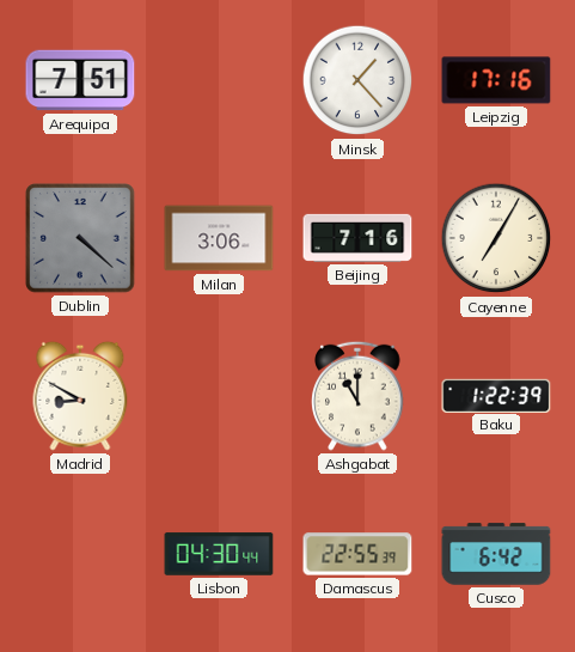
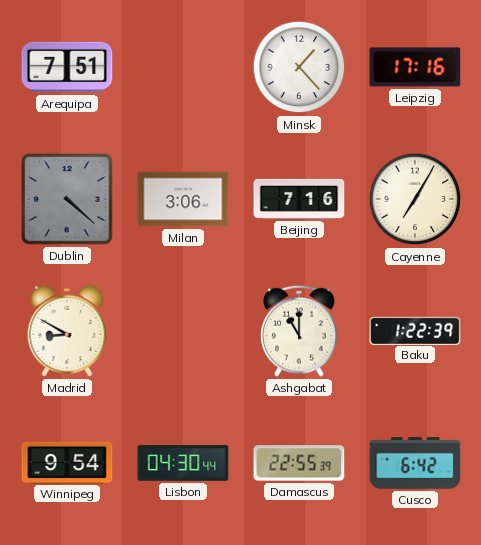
Winnipeg: none -> 9:54 (67, 462)
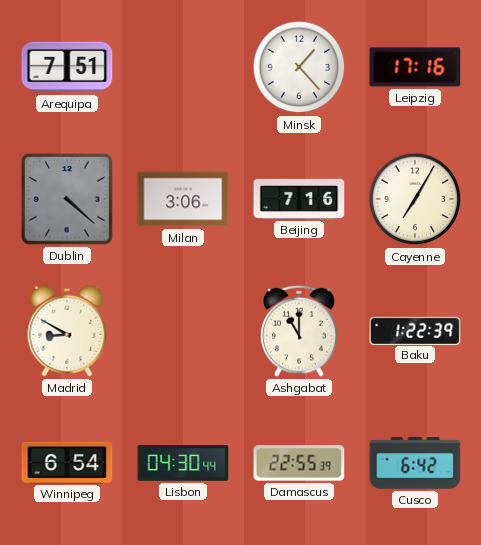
Winnipeg: 9:54 -> 6:54 (67, 462)
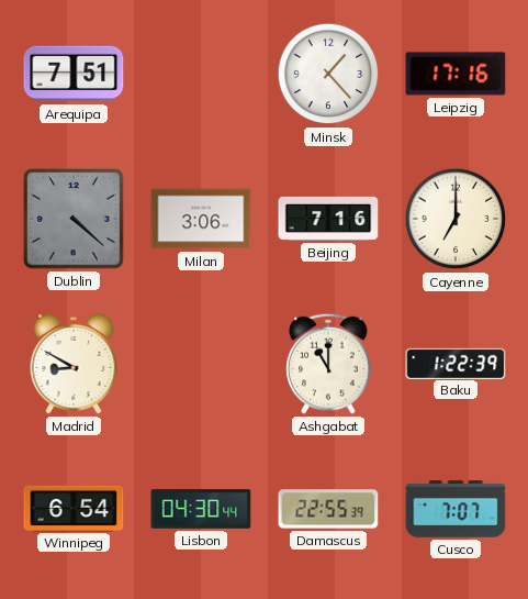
Cayenne: 7:05 -> 7:00 (456, 219)
Cusco: 6:42 -> 7:07 (456, 509)
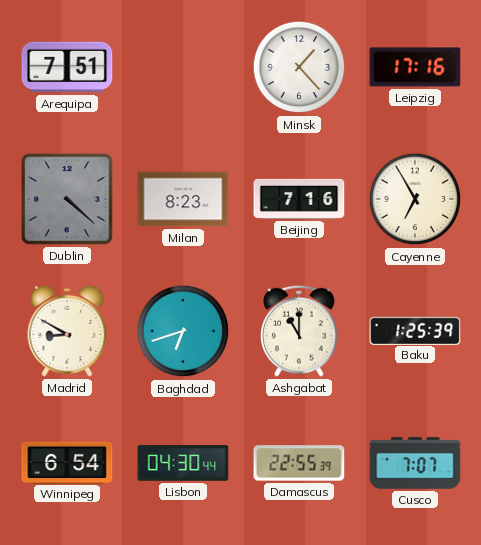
Milan: 3:06 -> 8:23 (183, 199)
Cayenne: 7:00 -> 6:55 (415, 199)
Baghdad: none -> 6:42 (183, 331)
Baku: 1:22 -> 1:25 (415, 330)
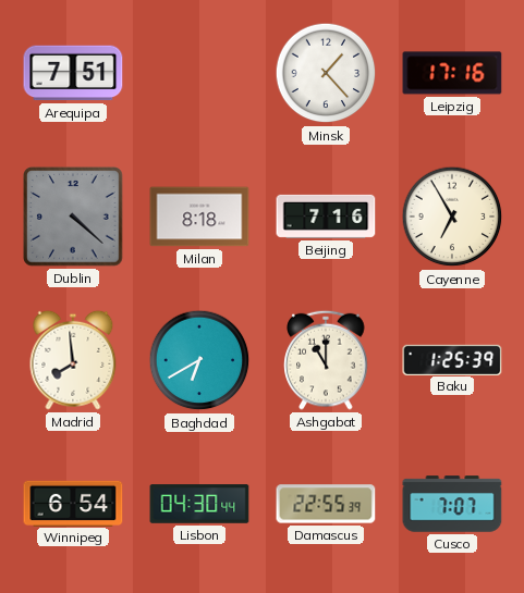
Milan: 8:23 -> 8:18 (199, 217)
Madrid: 8:50 -> 7:59 (73, 360)
Baghdad: 6:42 -> 6:40 (199, 360)
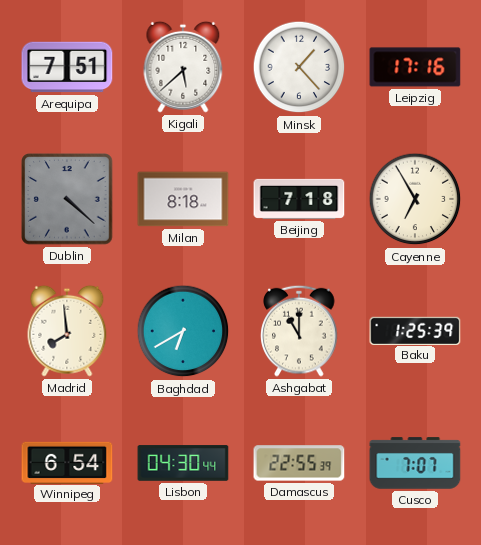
Kigali: none -> 5:38 (183, 67)
Beijing: 7:16 -> 7:18 (299, 199)
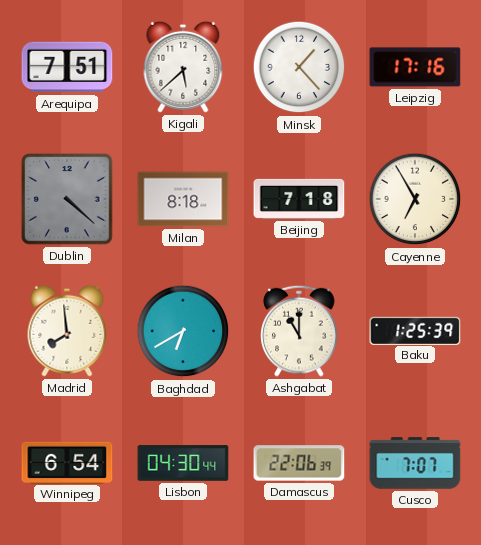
Damascus: 22:55 -> 22:06 (299, 463)
